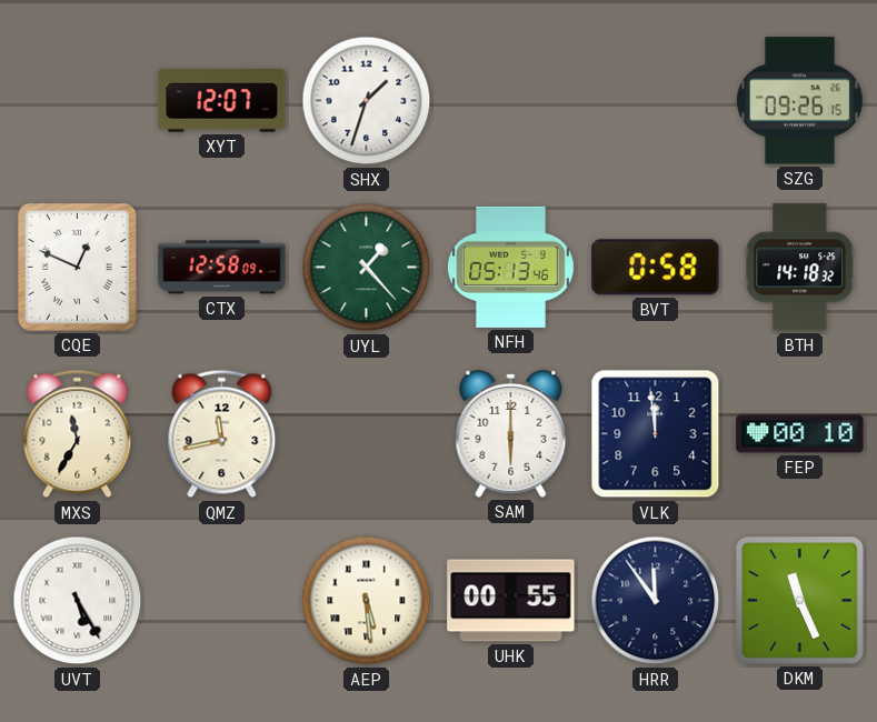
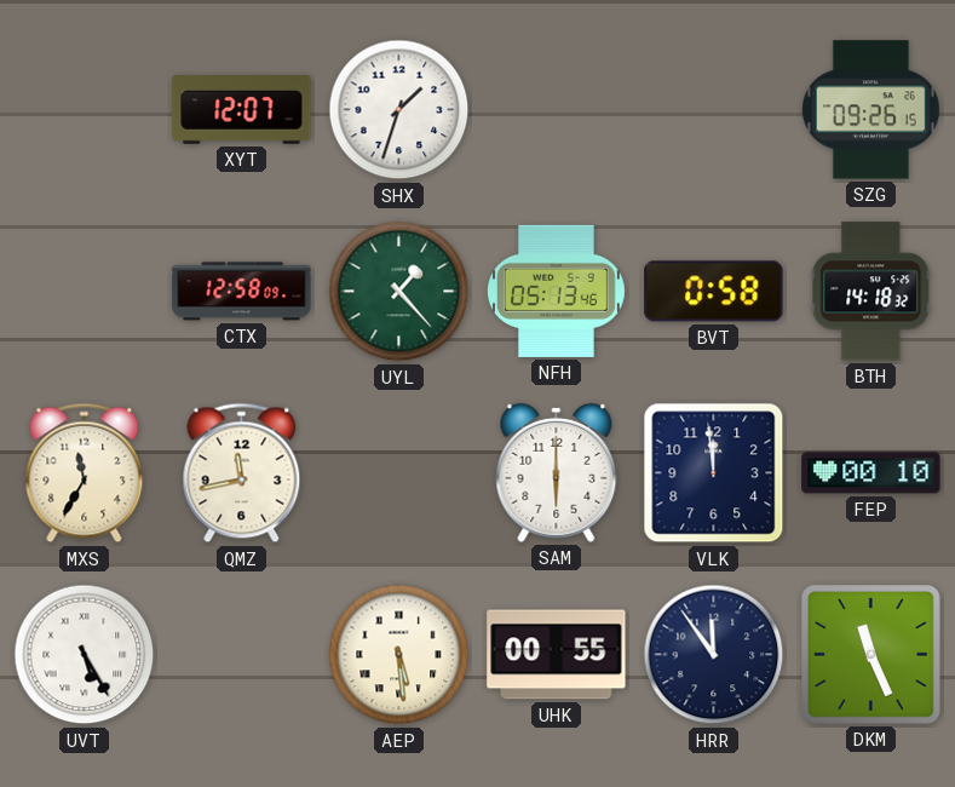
CQE: 12:49 -> none (77, 267)
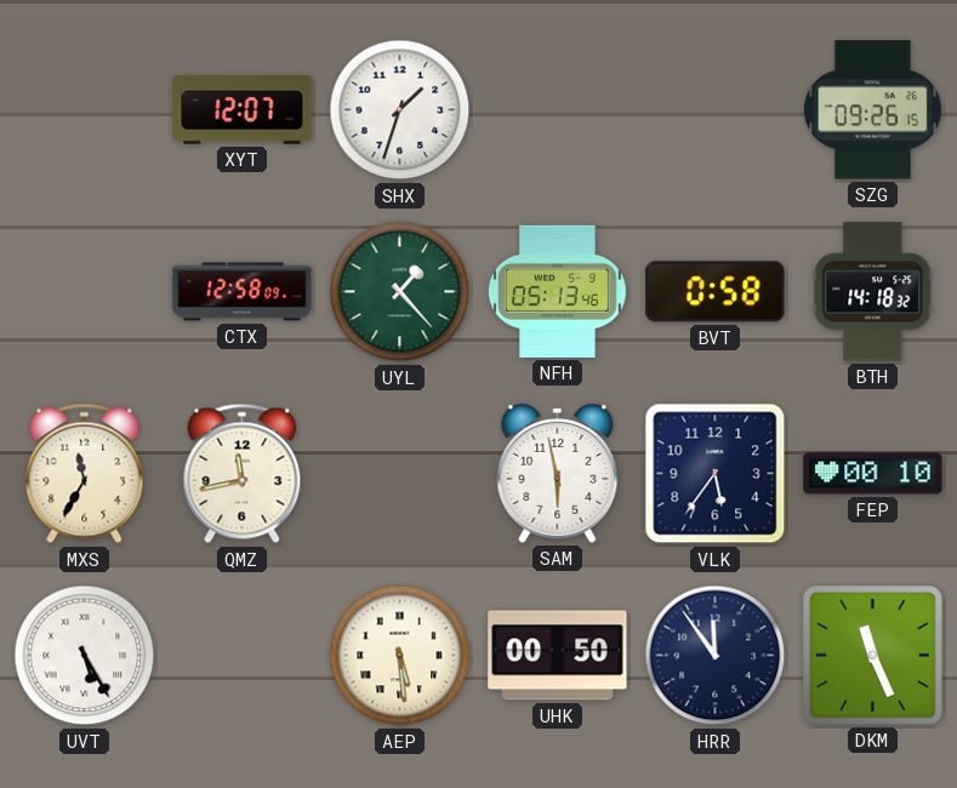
SAM: 6:00 -> 5:58 (558, 473)
VLK: 11:59 -> 5:36 (716, 474)
UHK: 00:55 -> 00:50 (558, 656)
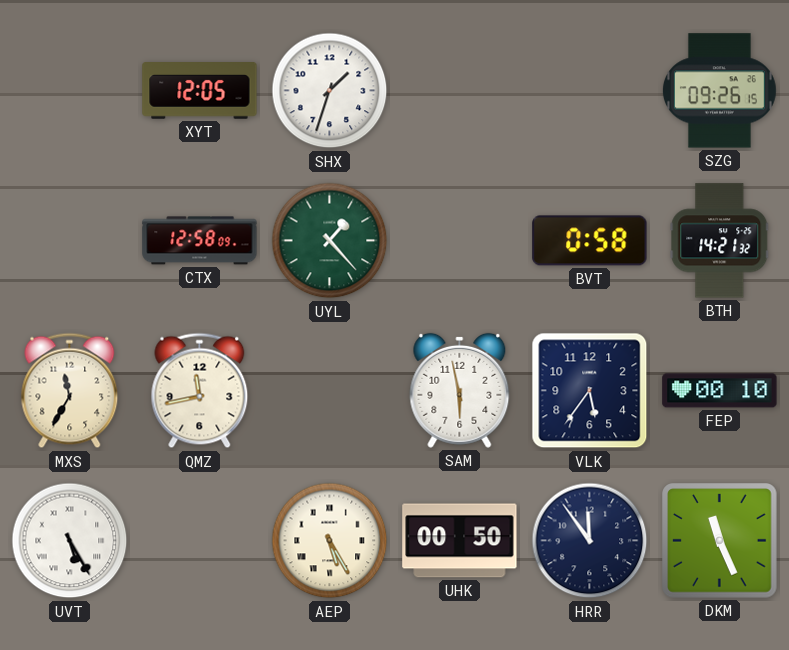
XYT: 12:07 -> 12:05 (200, 91)
NFH: 05:13 -> none (557, 291)
BTH: 14:18 -> 14:21 (720, 241)
AEP: 5:29 -> 5:25 (330, 541)
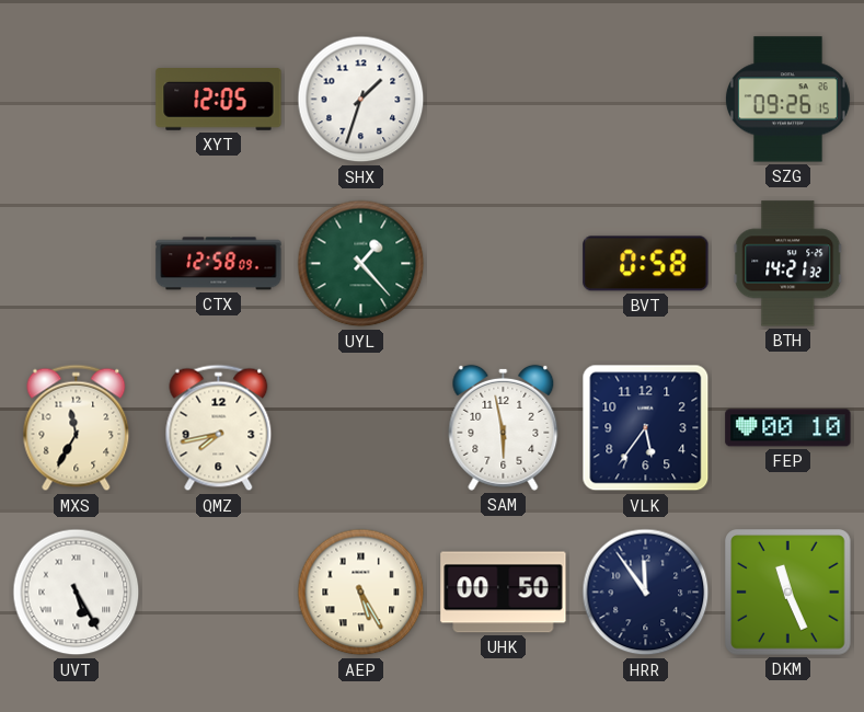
QMZ: 11:43 -> 7:43 (219, 428)
